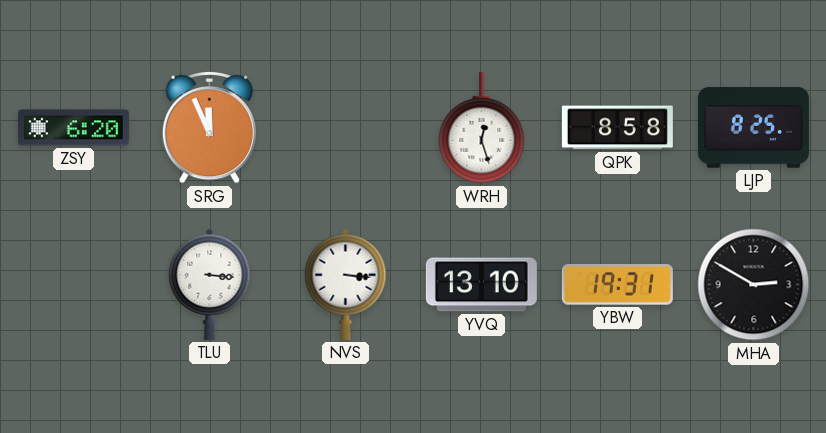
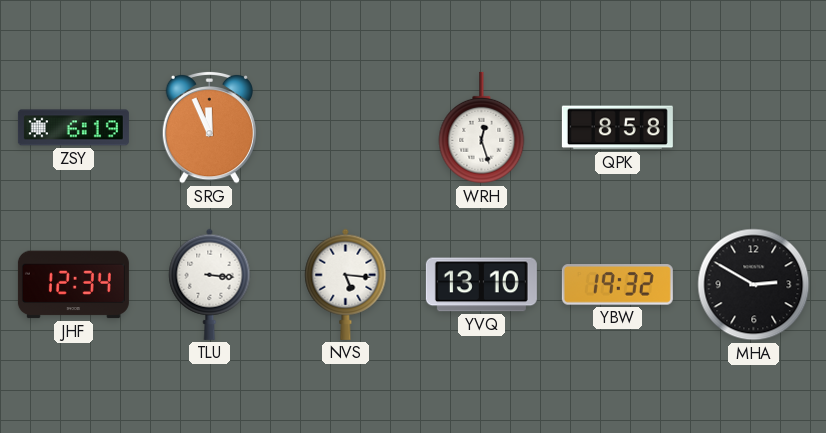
ZSY: 6:20 -> 6:19 (73, 128)
LJP: 8:25 -> none (753, 128)
JHF: none -> 12:34 (73, 285)
NVS: 3:16 -> 5:16 (346, 284)
YBW: 19:31 -> 19:32 (617, 285)
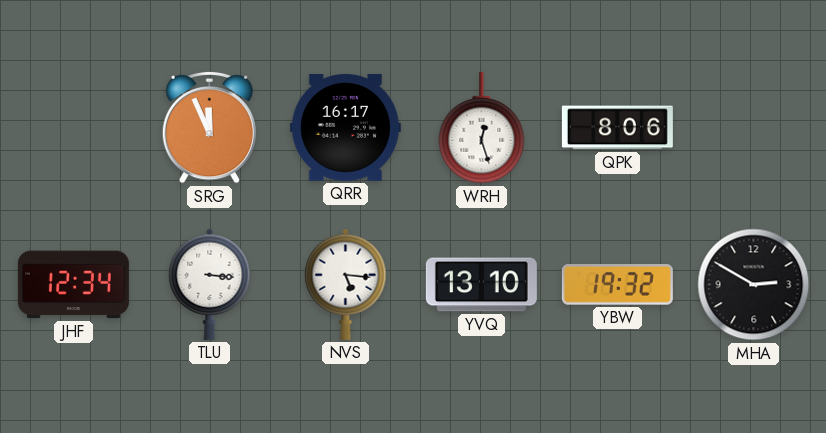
ZSY: 6:19 -> none (73, 128)
QRR: none -> 16:17 (345, 127)
QPK: 8:58 -> 8:06 (617, 128)
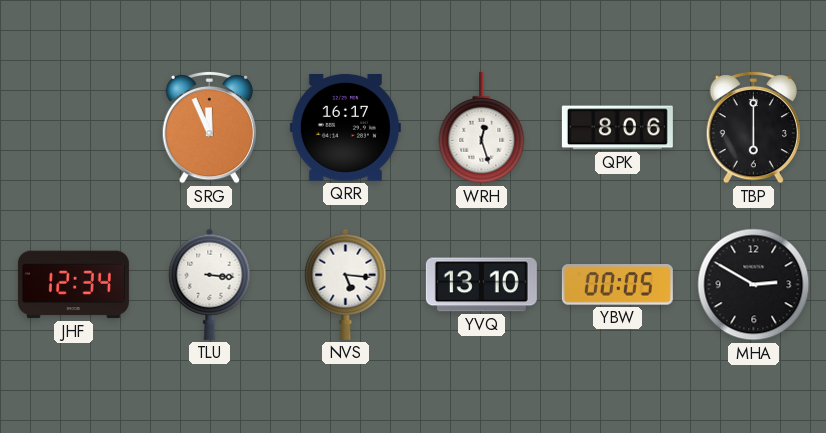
TBP: none -> 6:00 (753, 127)
YBW: 19:32 -> 00:05 (617, 285)
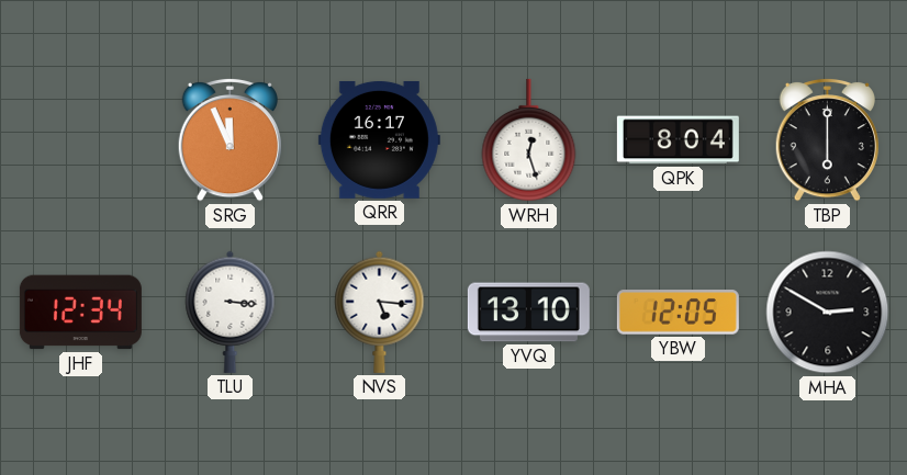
QPK: 8:06 -> 8:04 (678, 140)
YBW: 00:05 -> 12:05 (678, 313)
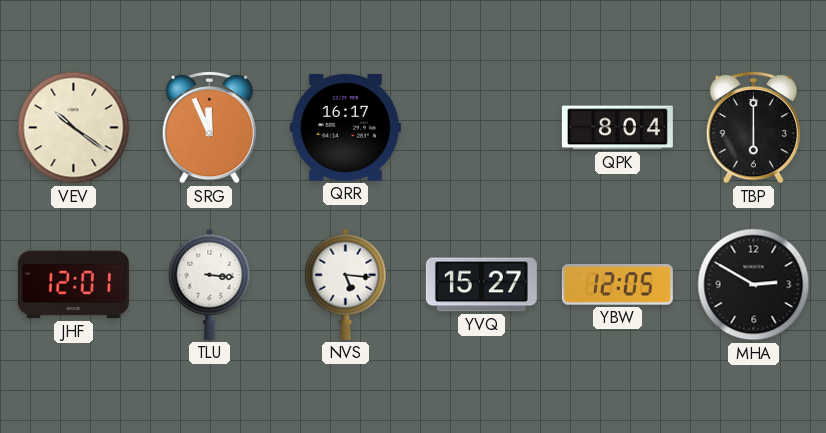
VEV: none -> 10:21 (74, 128)
WRH: 12:27 -> none (529, 140)
JHF: 12:34 -> 12:01 (73, 285)
YVQ: 13:10 -> 15:27 (481, 285)
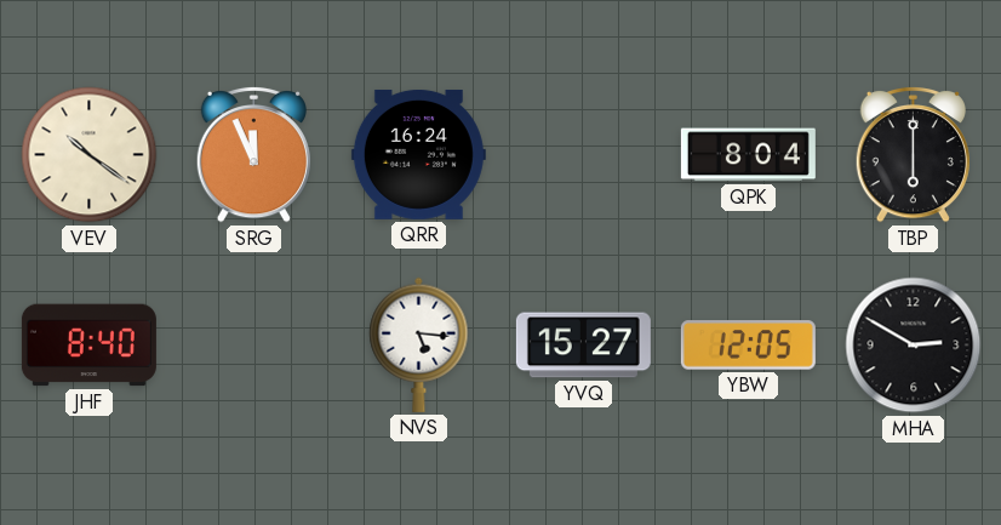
QRR: 16:17 -> 16:24 (418, 154)
JHF: 12:01 -> 8:40 (88, 346)
TLU: 3:16 -> none (210, 284)
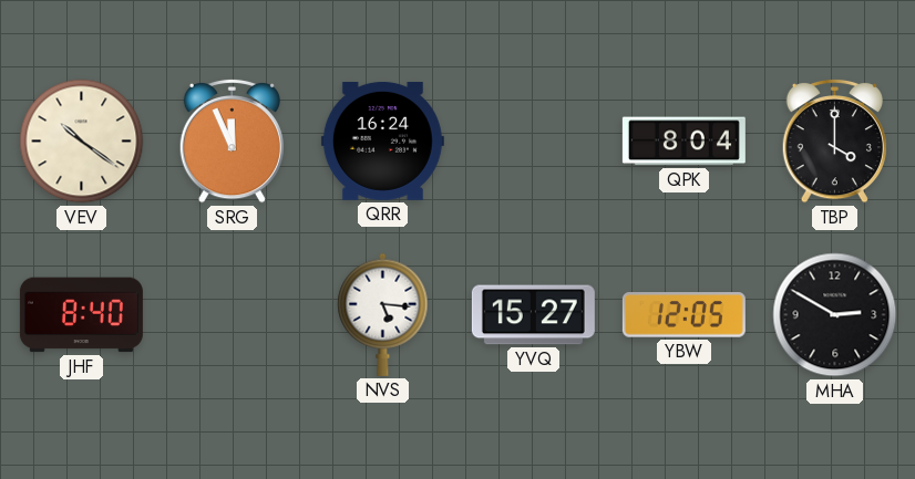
TBP: 6:00 -> 4:00 (834, 140)
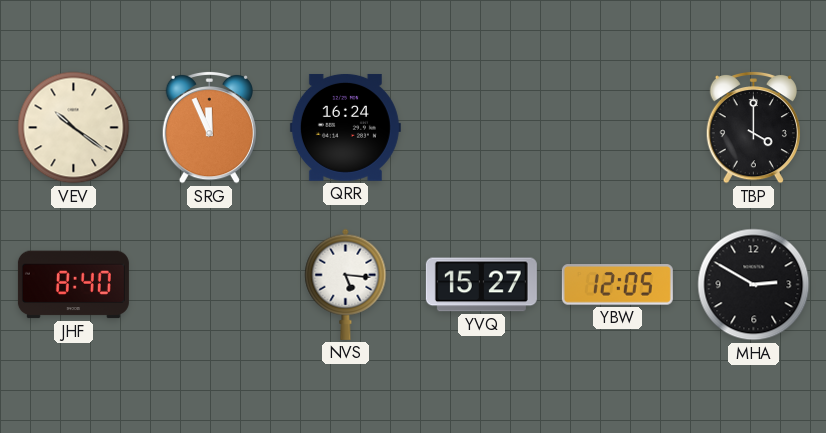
QPK: 8:04 -> none (683, 142)
